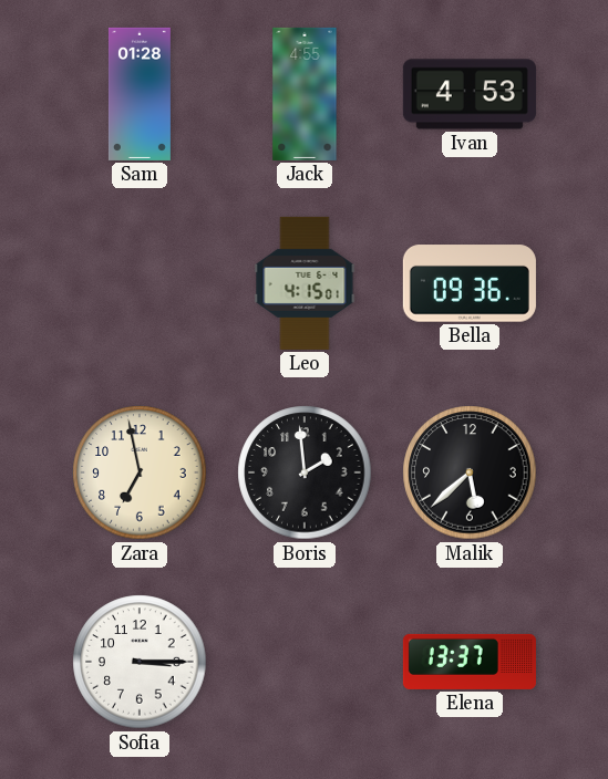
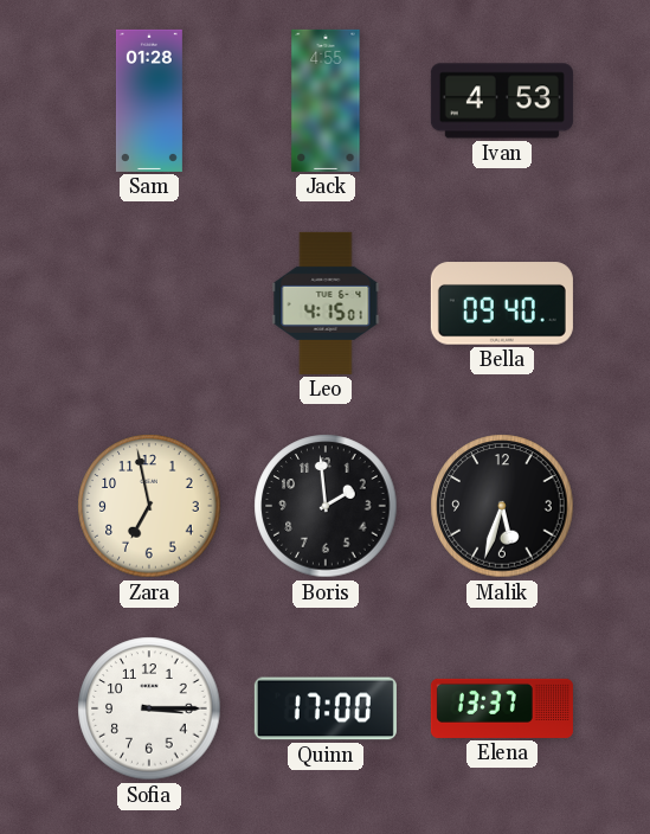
Bella: 09:36 -> 09:40 (502, 303)
Malik: 5:38 -> 5:33 (502, 506)
Quinn: none -> 17:00 (326, 708)
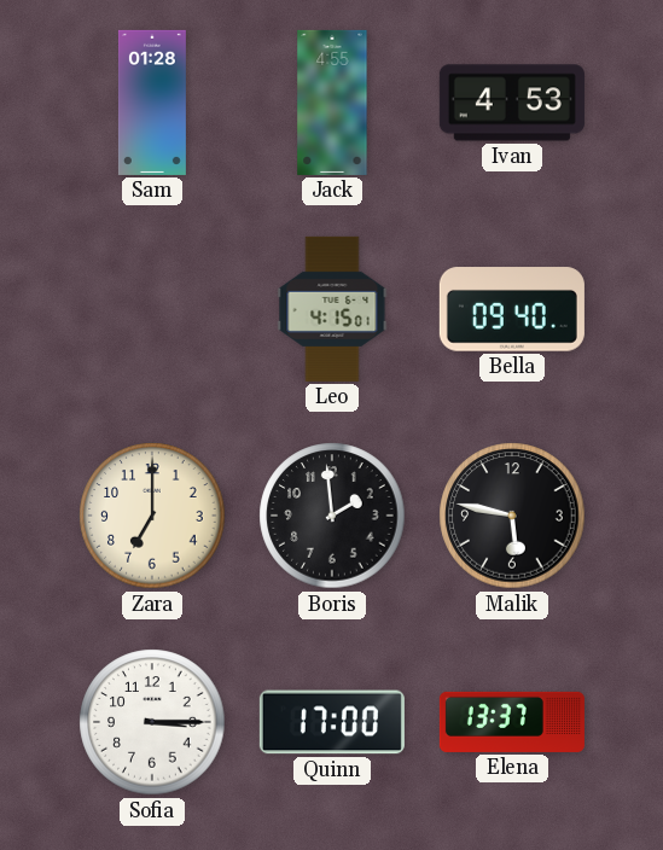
Zara: 6:58 -> 7:00 (152, 516)
Malik: 5:33 -> 5:47 (512, 516)
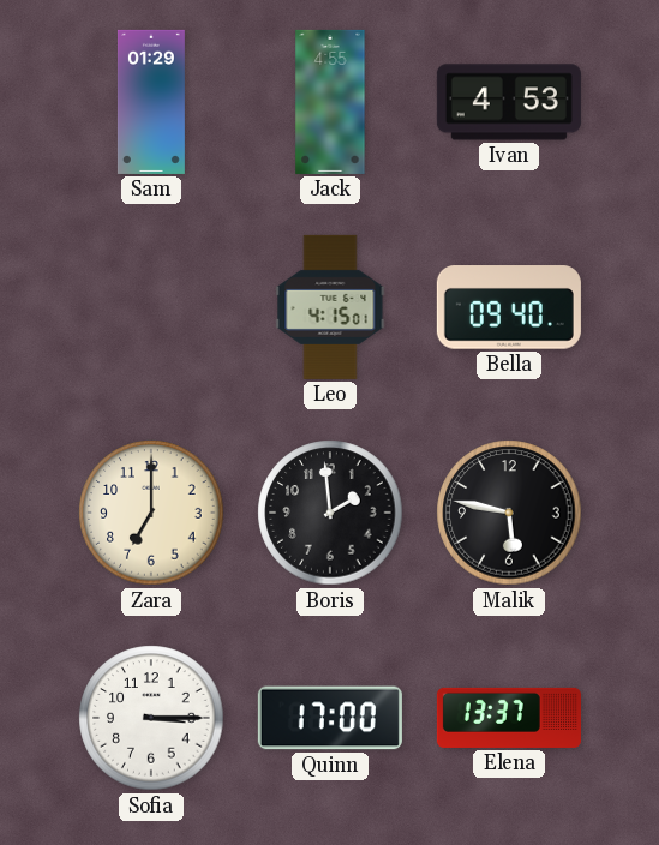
Sam: 01:28 -> 01:29 (151, 102)
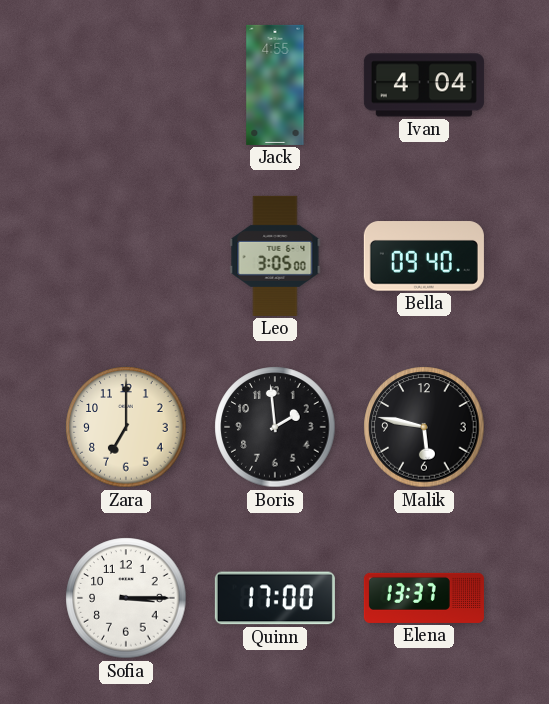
Sam: 01:29 -> none (151, 102)
Ivan: 4:53 -> 4:04 (424, 85)
Leo: 4:15 -> 3:05 (275, 256)
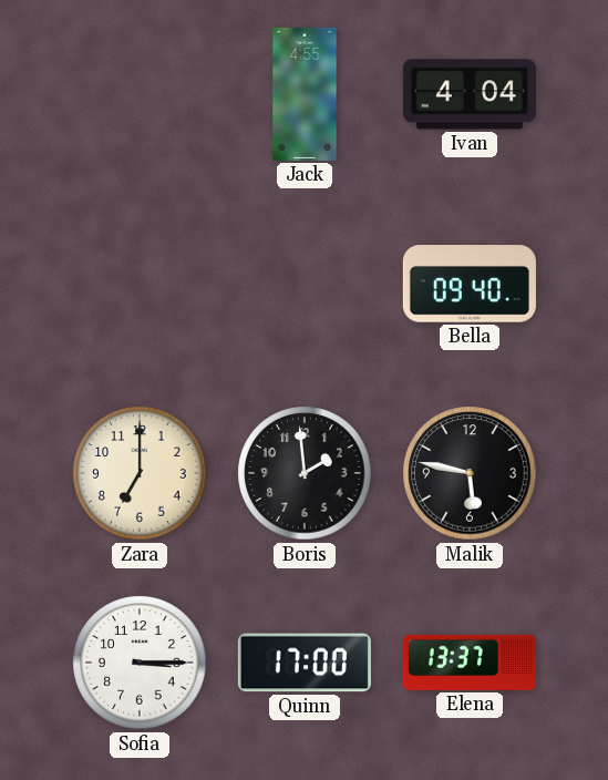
Leo: 3:05 -> none (275, 256)
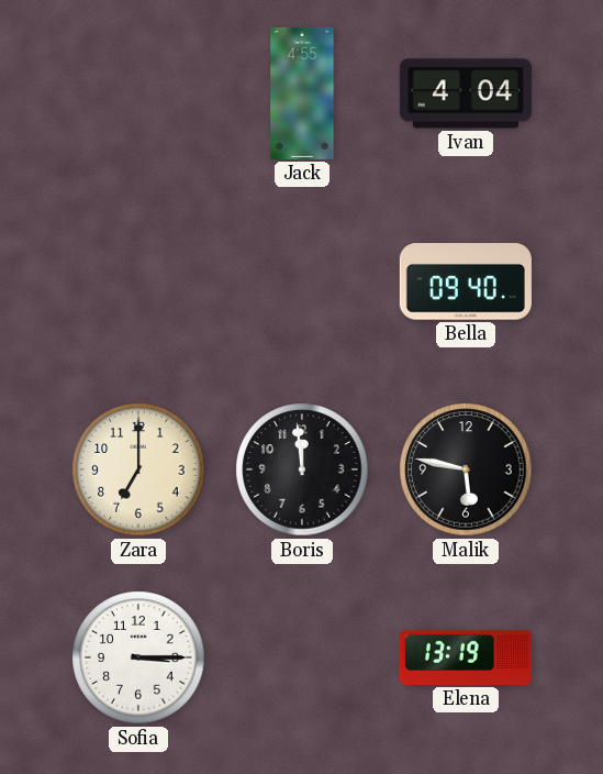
Boris: 1:59 -> 11:59 (302, 469)
Quinn: 17:00 -> none (305, 663)
Elena: 13:37 -> 13:19 (466, 657)
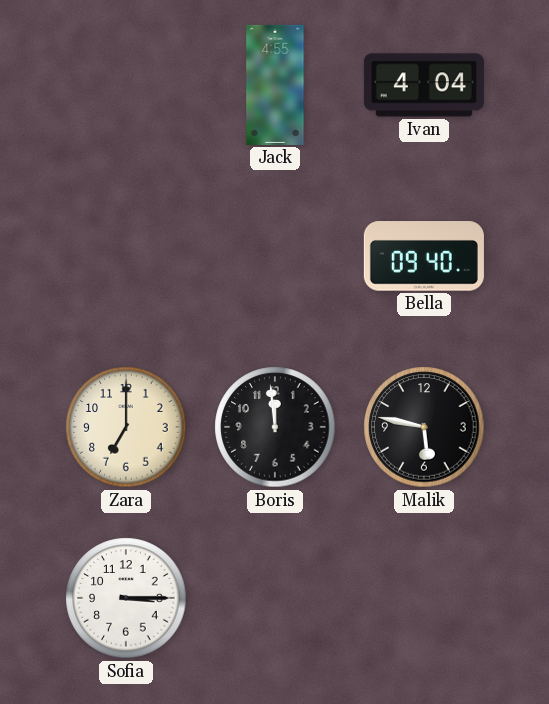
Elena: 13:19 -> none (466, 657)
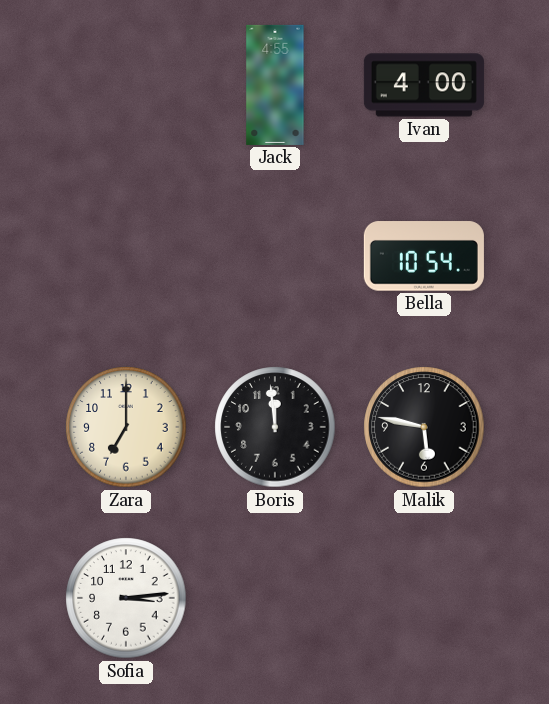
Ivan: 4:04 -> 4:00 (424, 85)
Bella: 09:40 -> 10:54 (424, 256)
Sofia: 3:15 -> 3:14 (126, 598)
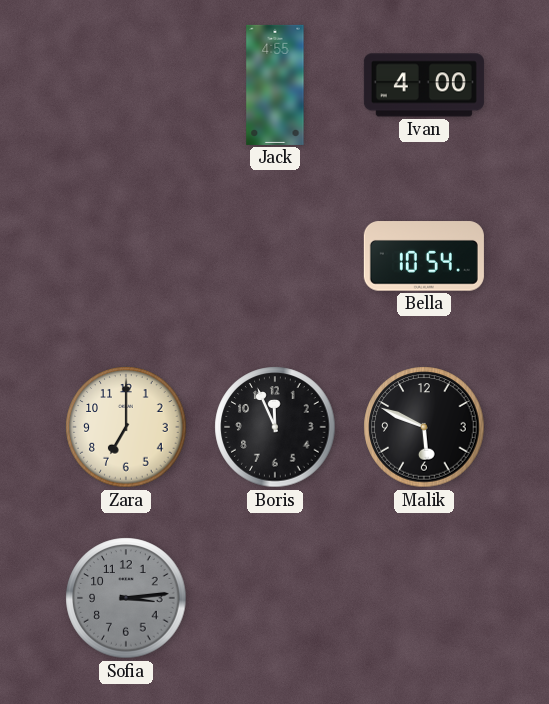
Boris: 11:59 -> 11:56 (275, 427)
Malik: 5:47 -> 5:49 (424, 427)
Sofia dial: white -> grey (126, 598)
